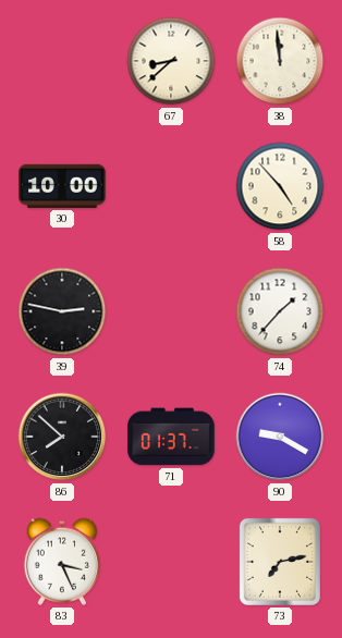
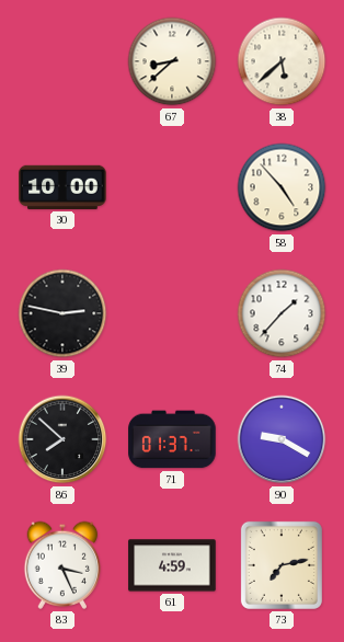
38: 11:59 -> 5:38 (282, 61)
61: none -> 4:59 (172, 565)
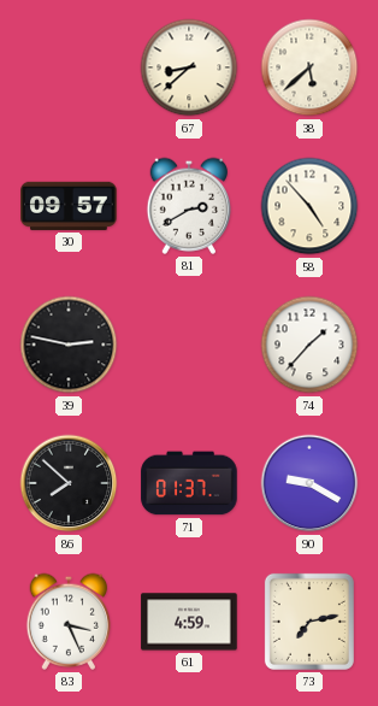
30: 10:00 -> 09:57 (69, 206)
81: none -> 2:40 (189, 206)
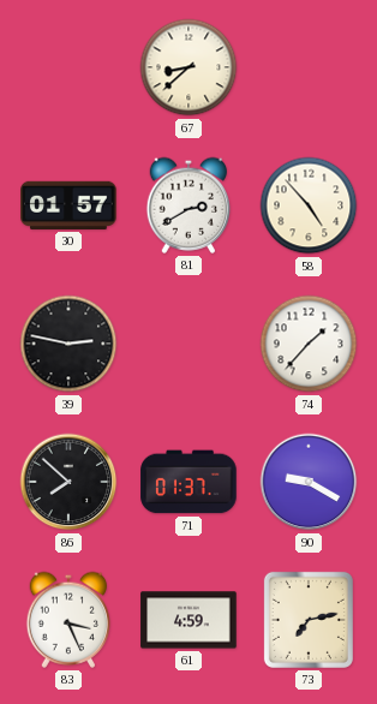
38: 5:38 -> none (309, 67)
30: 09:57 -> 01:57 (68, 205)
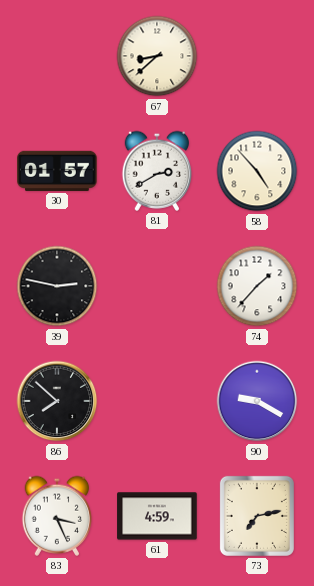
71: 01:37 -> none (188, 482)
